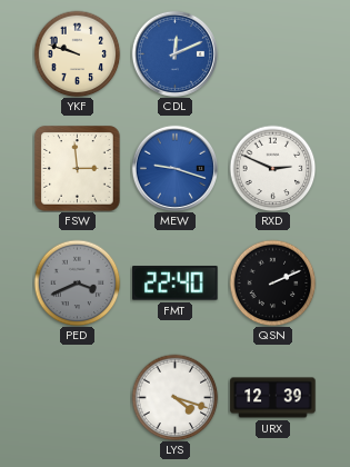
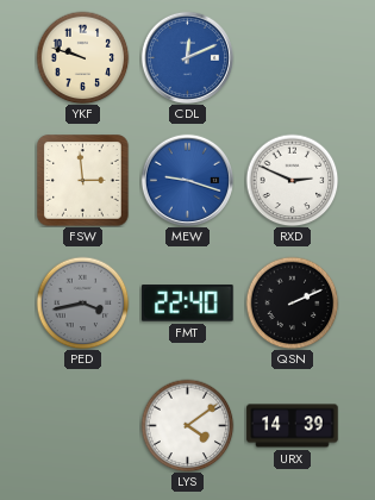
PED: 3:41 -> 3:43 (82, 302)
LYS: 4:18 -> 4:09 (187, 425)
URX: 12:39 -> 14:39 (293, 426)
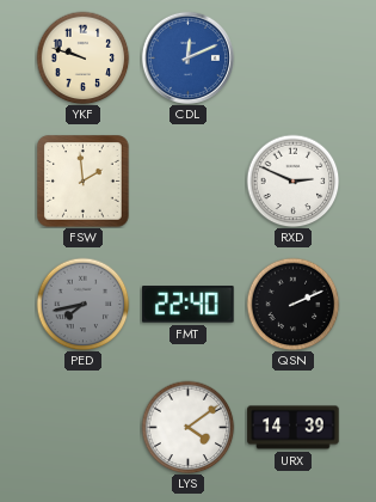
FSW: 2:59 -> 1:59 (84, 182)
MEW: 9:18 -> none (187, 180)
PED: 3:43 -> 7:43 (82, 304)
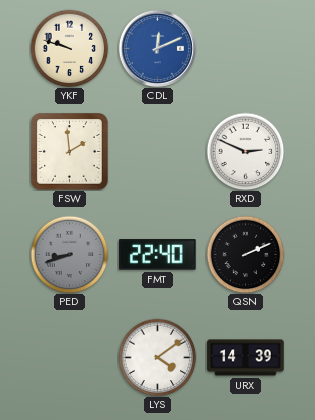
PED: 7:43 -> 8:42 (69, 254)
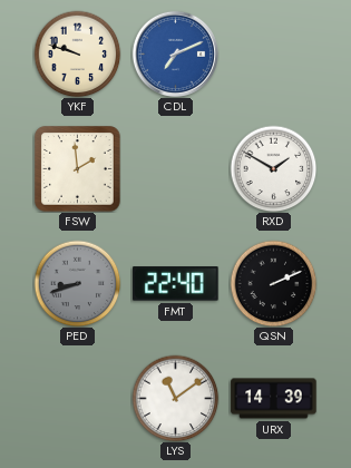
CDL: 12:11 -> 7:11 (175, 53)
RXD: 2:49 -> 1:50 (273, 168)
LYS: 4:09 -> 11:09 (175, 398)
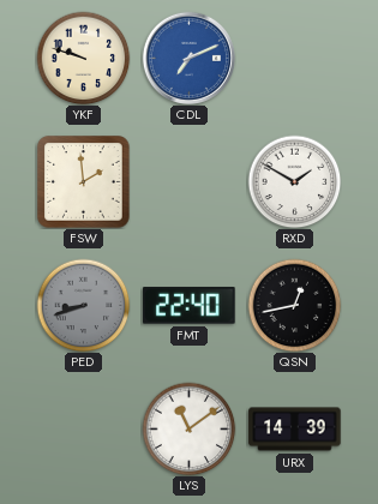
QSN: 2:11 -> 12:43 (294, 305)
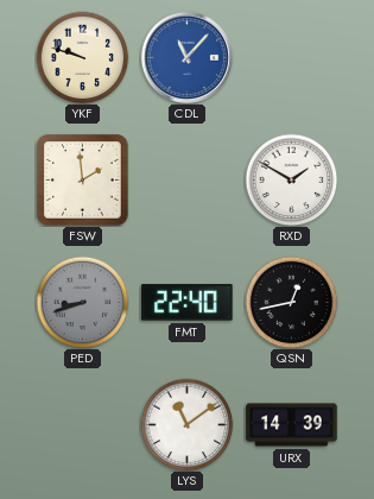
CDL: 7:11 -> 11:07 (186, 57)
